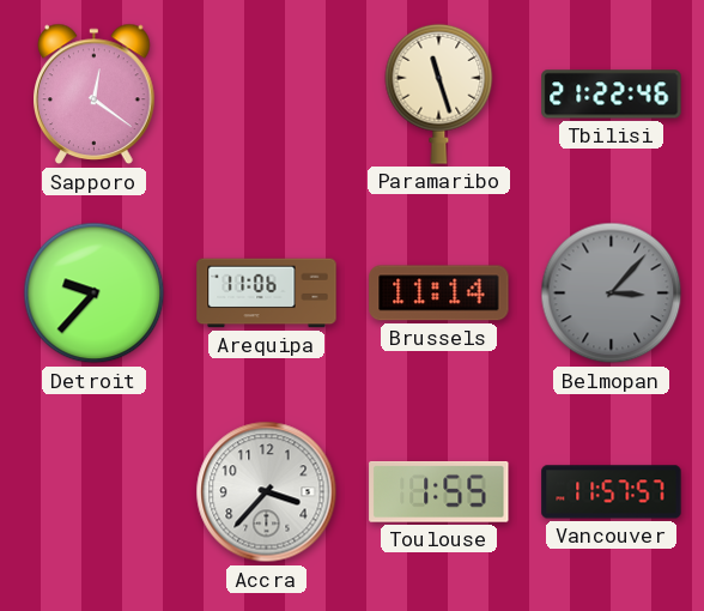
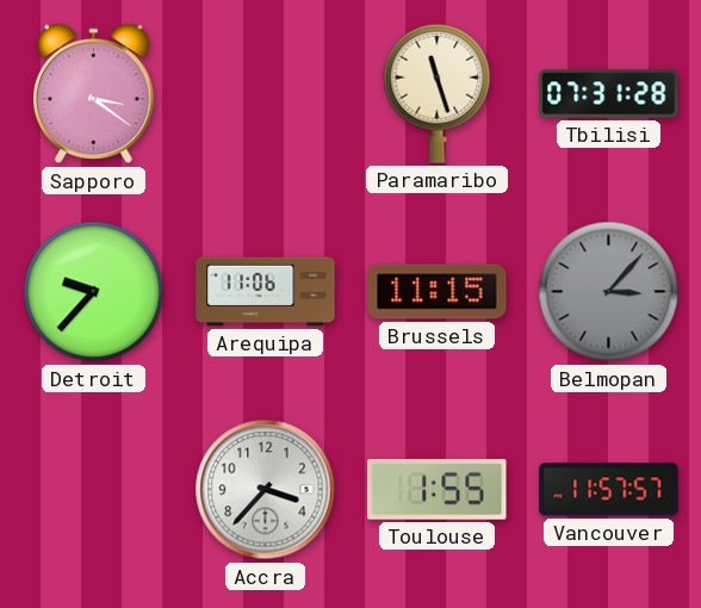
Sapporo: 12:21 -> 3:21 (94, 94)
Tbilisi: 21:22 -> 07:31 (609, 94)
Brussels: 11:14 -> 11:15 (438, 292)
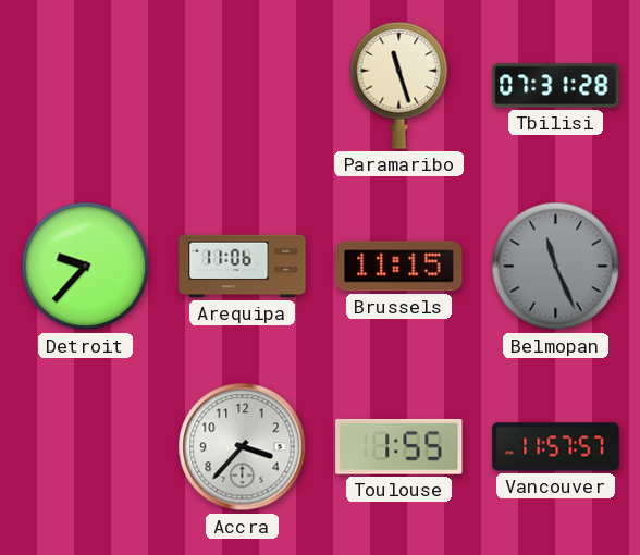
Sapporo: 3:21 -> none (94, 94)
Belmopan: 3:07 -> 11:26 (556, 267)
